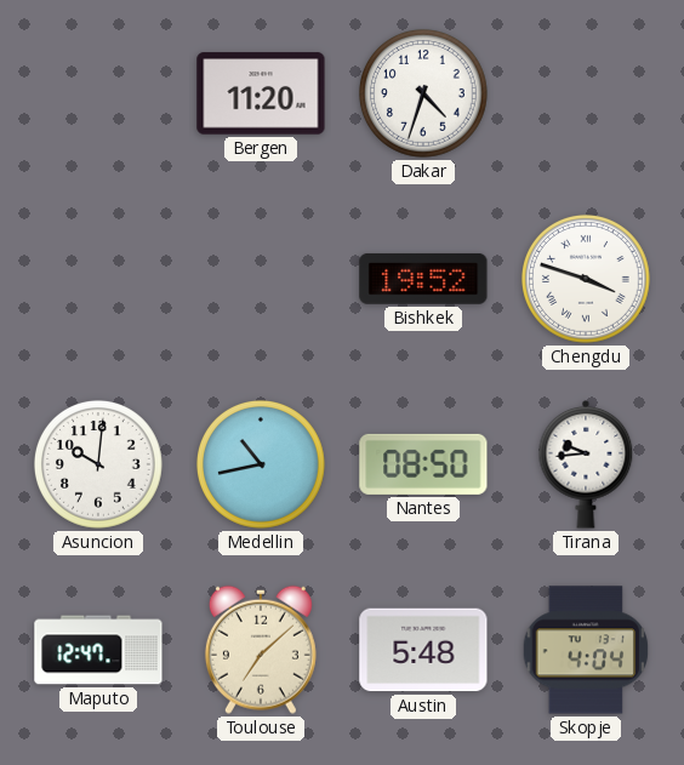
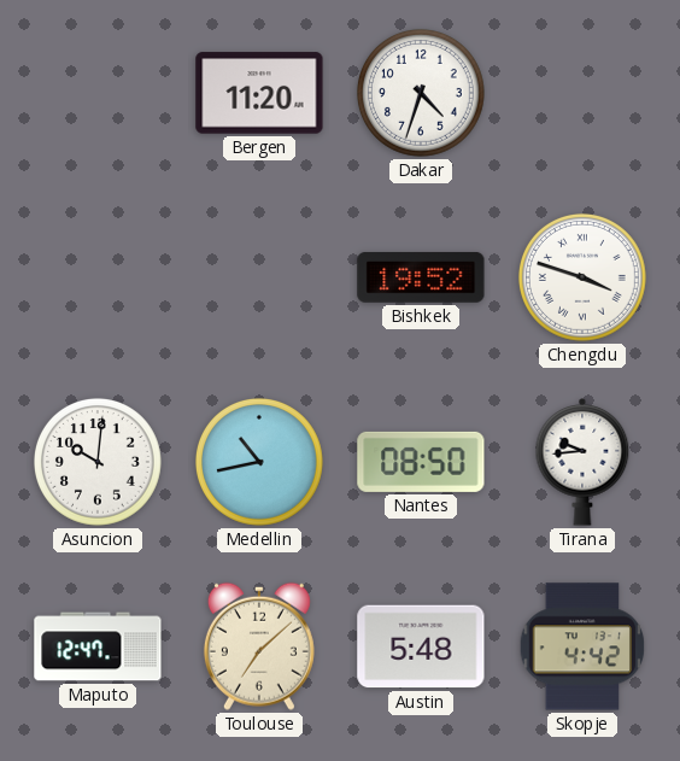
Skopje: 4:04 -> 4:42 (582, 646)
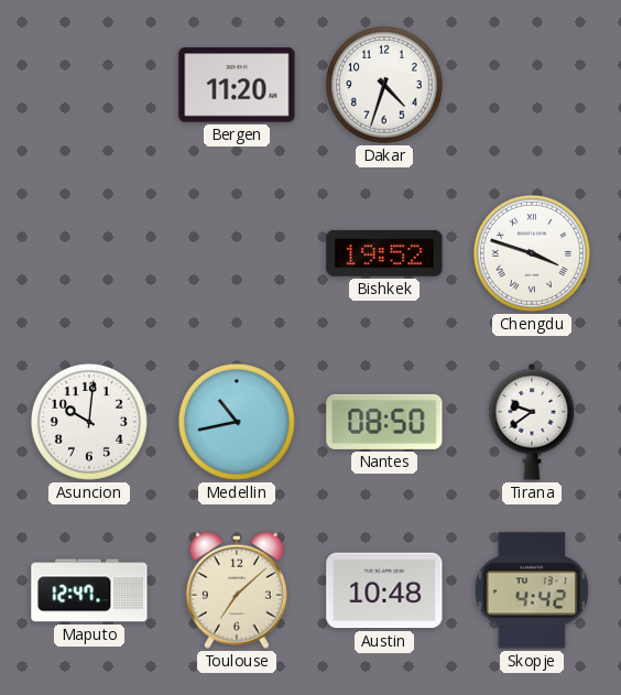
Tirana: 9:44 -> 9:39 (532, 423)
Austin: 5:48 -> 10:48 (384, 590)
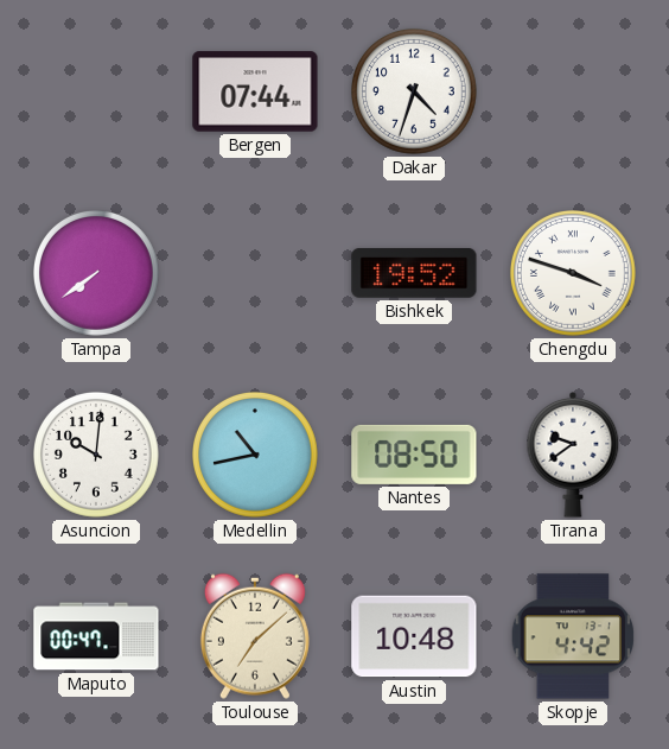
Bergen: 11:20 -> 07:44 (255, 91)
Tampa: none -> 7:39 (96, 273)
Maputo: 12:47 -> 00:47 (96, 636)
